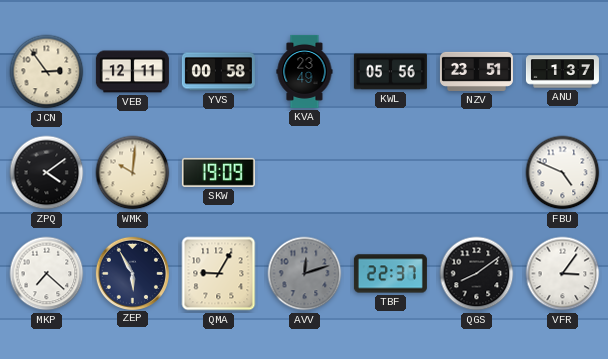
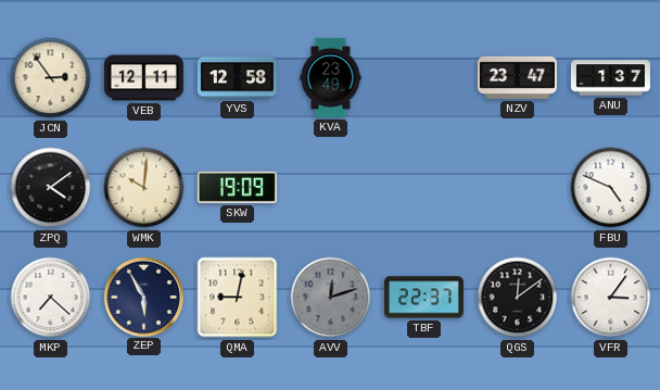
YVS: 00:58 -> 12:58 (237, 78)
KWL: 05:56 -> none (390, 72)
NZV: 23:51 -> 23:47 (517, 77)
QMA: 9:05 -> 9:02 (238, 298)
QGS: 8:09 -> 12:09 (518, 298)
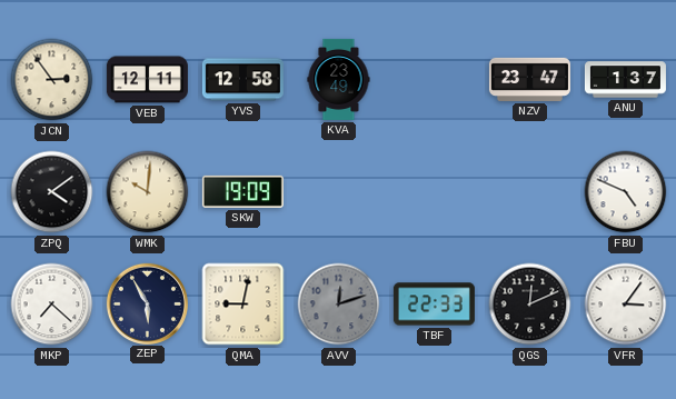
TBF: 22:37 -> 22:33 (434, 305)
QGS: 12:09 -> 12:11 (530, 305)
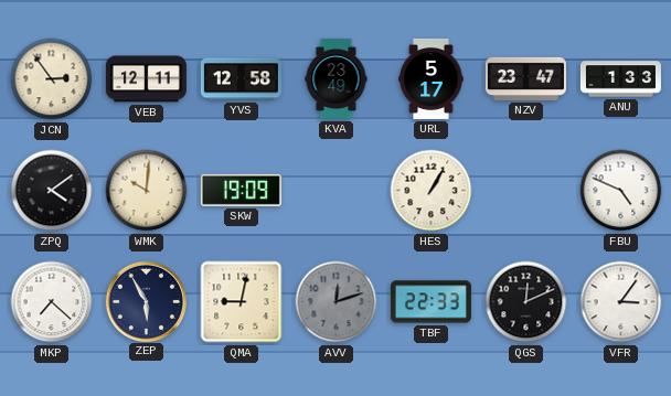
URL: none -> 5:17 (432, 78)
ANU: 1:37 -> 1:33 (620, 79)
HES: none -> 1:05 (432, 191)
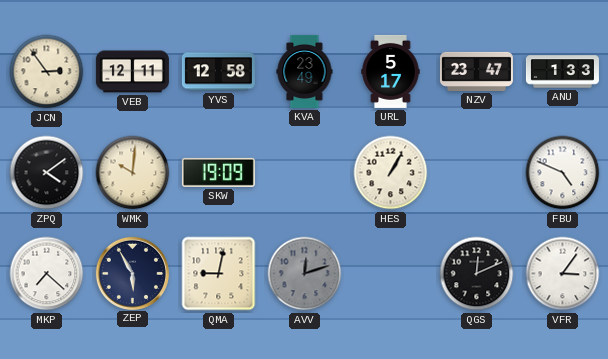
TBF: 22:33 -> none (430, 302)
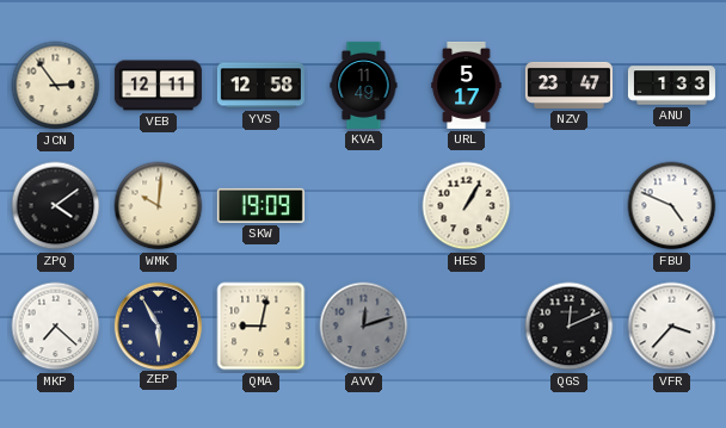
KVA: 23:49 -> 11:49 (364, 85)
VFR: 3:06 -> 3:37 (672, 327)
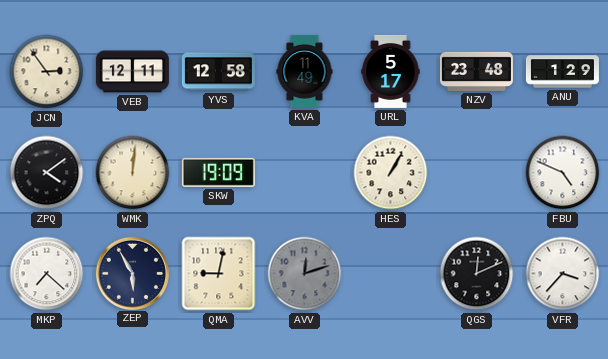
NZV: 23:47 -> 23:48 (476, 71)
ANU: 1:33 -> 1:29 (562, 72)
WMK: 10:01 -> 12:01 (133, 173)
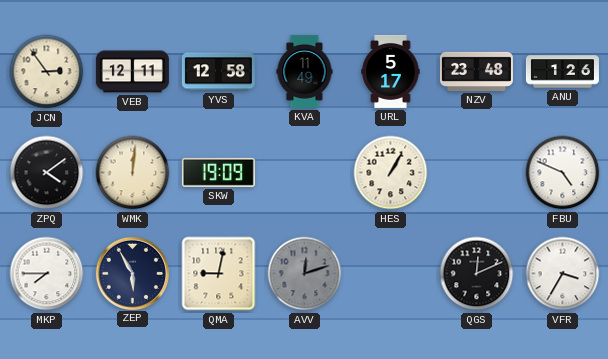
ANU: 1:29 -> 1:26 (562, 72)
MKP: 7:22 -> 7:45 (47, 274)
VFR: 3:37 -> 3:35 (563, 274)
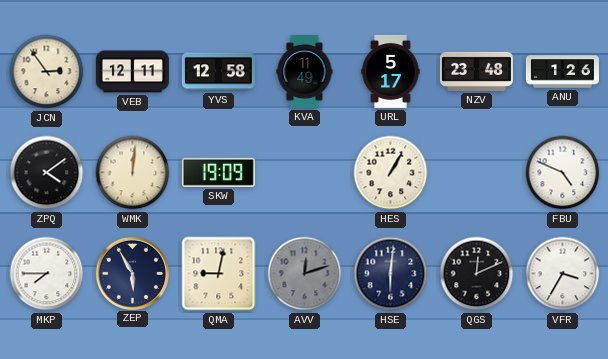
HSE: none -> 6:01 (391, 274)
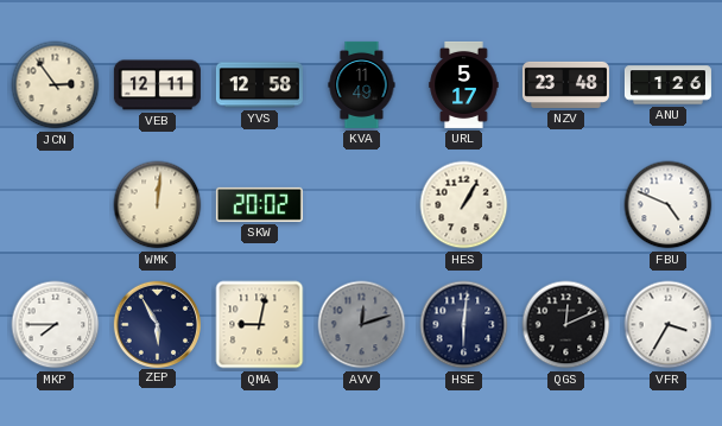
ZPQ: 4:09 -> none (47, 173)
SKW: 19:09 -> 20:02 (259, 204)
